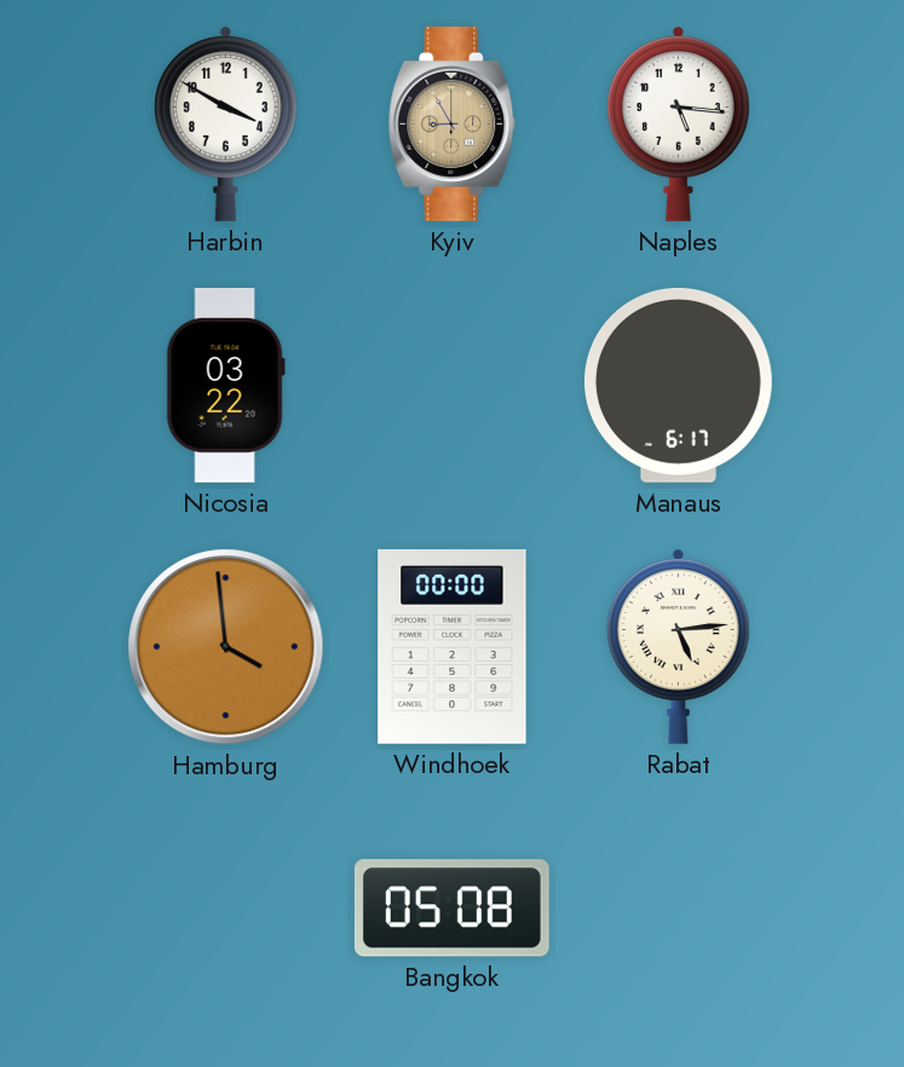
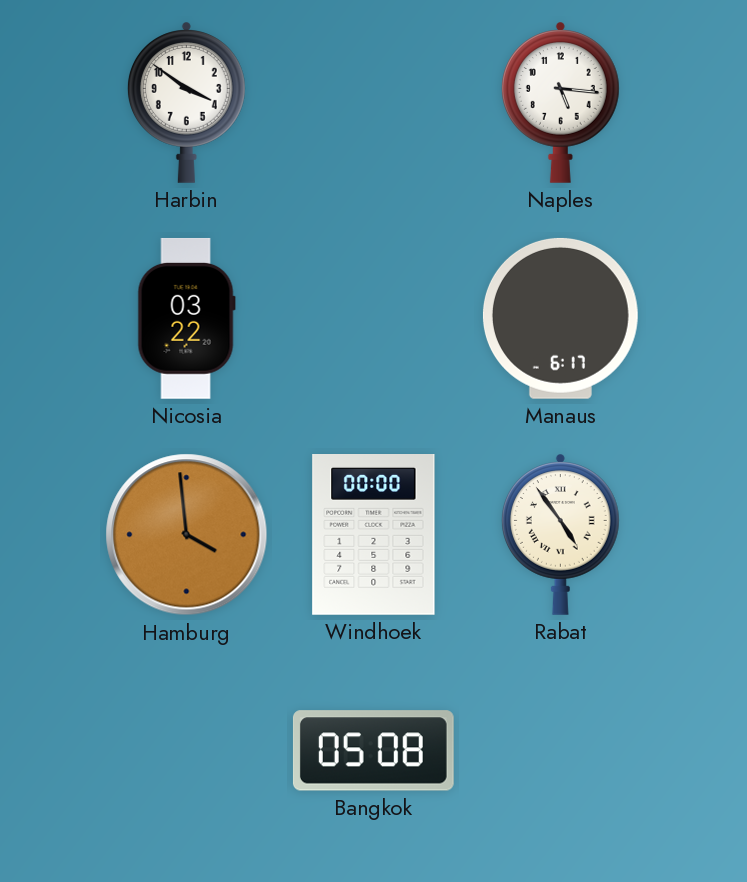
Harbin: 3:50 -> 3:51 (186, 102)
Kyiv: 8:55 -> none (453, 123)
Rabat: 5:14 -> 4:54 (560, 534)
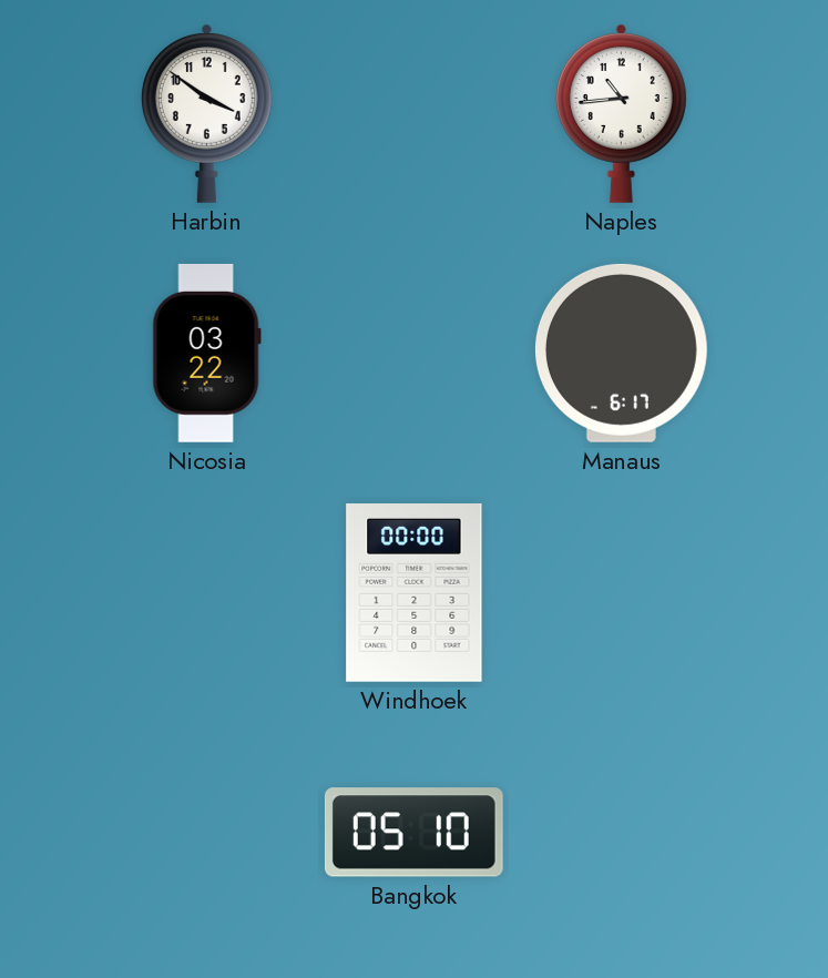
Naples: 5:16 -> 10:44 (621, 113)
Hamburg: 3:59 -> none (187, 535)
Rabat: 4:54 -> none (560, 534)
Bangkok: 05:08 -> 05:10 (413, 833)
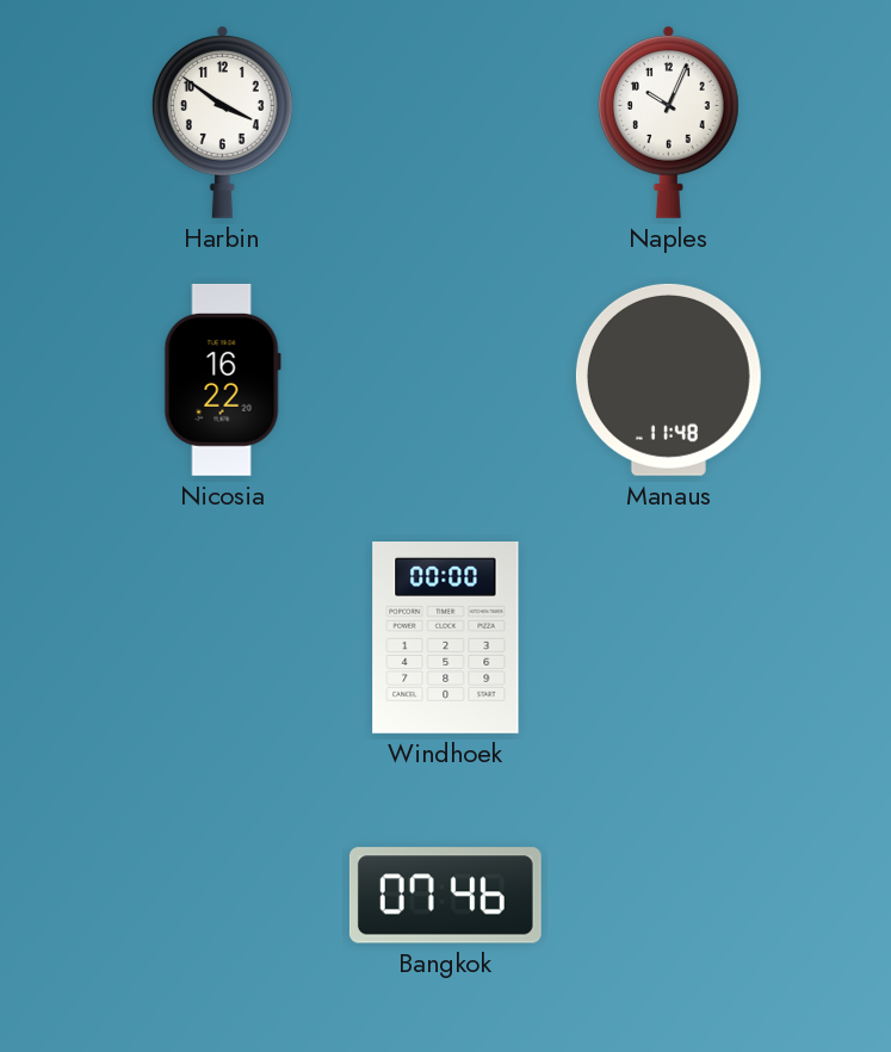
Naples: 10:44 -> 10:04 (668, 122)
Nicosia: 03:22 -> 16:22 (222, 379)
Manaus: 6:17 -> 11:48 (668, 379)
Bangkok: 05:10 -> 07:46 (445, 896)
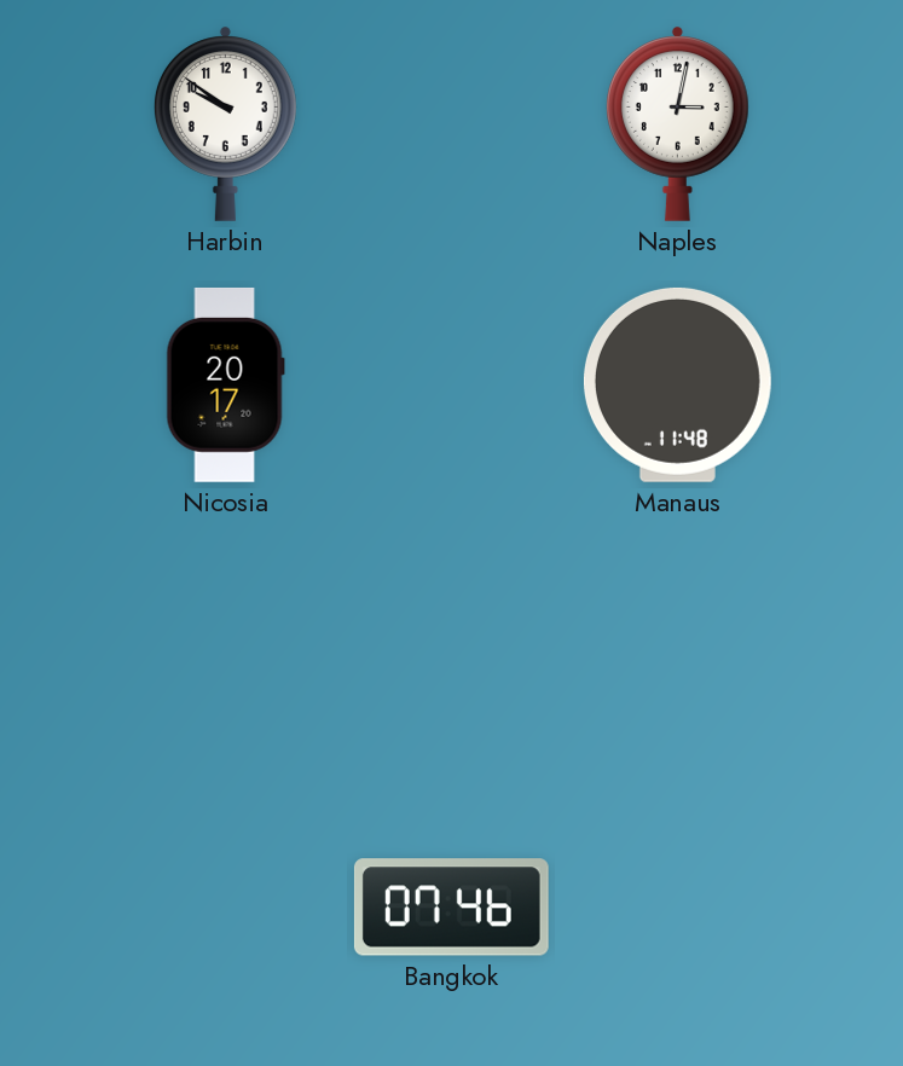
Harbin: 3:51 -> 9:51 (225, 123)
Naples: 10:04 -> 3:02 (677, 123)
Nicosia: 16:22 -> 20:17 (225, 384)
Windhoek: 00:00 -> none (446, 638)
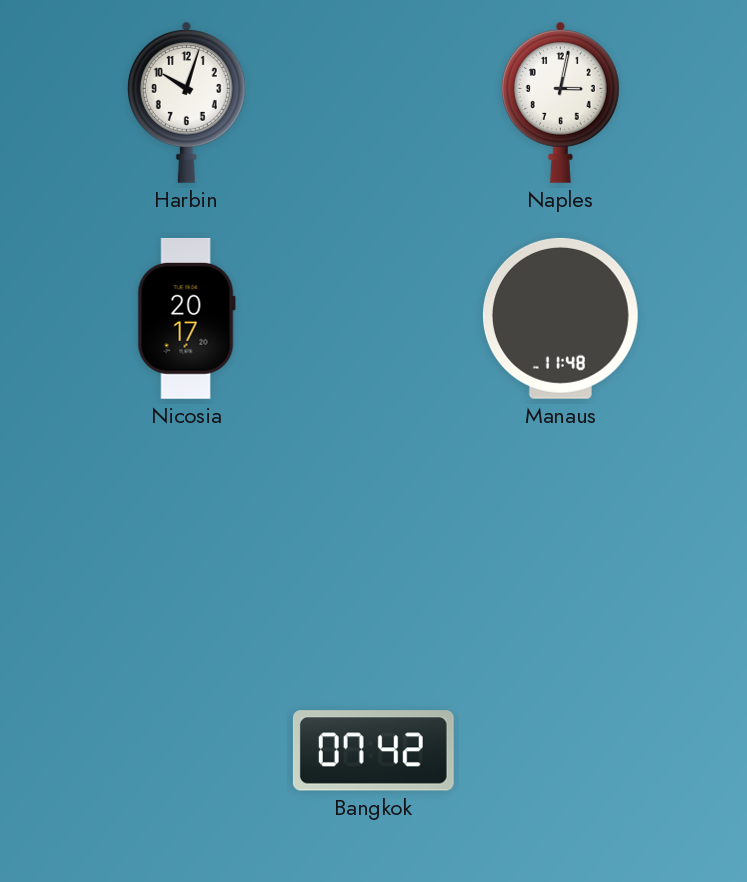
Harbin: 9:51 -> 10:03 (186, 102)
Bangkok: 07:46 -> 07:42 (373, 751)
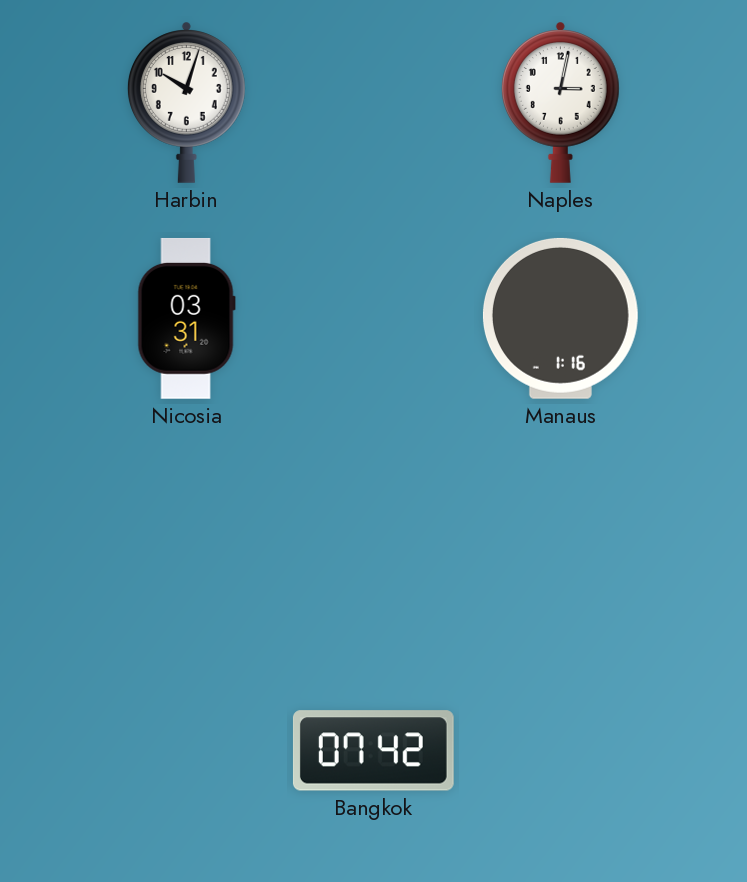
Nicosia: 20:17 -> 03:31 (186, 318)
Manaus: 11:48 -> 1:16 (560, 318)
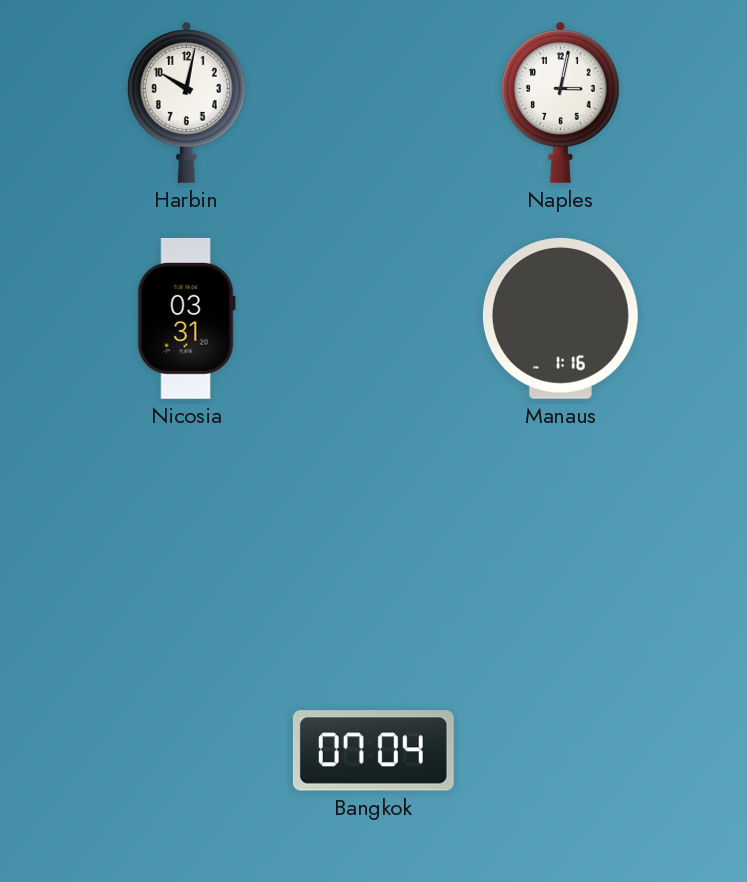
Harbin: 10:03 -> 10:02 (186, 102)
Bangkok: 07:42 -> 07:04 (373, 751)
